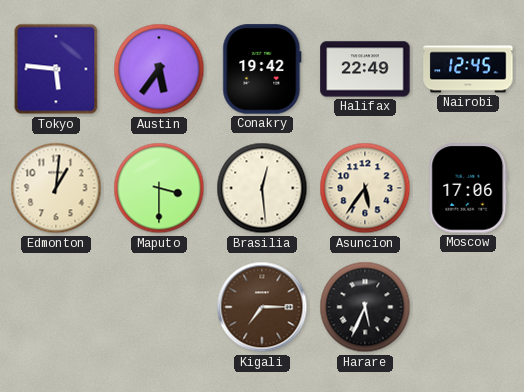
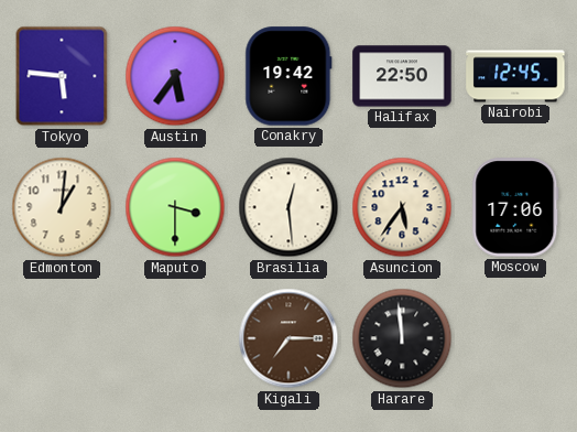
Halifax: 22:49 -> 22:50 (402, 76)
Harare: 5:34 -> 11:59 (402, 338)
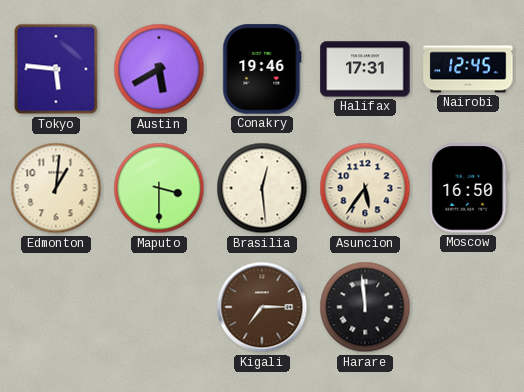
Austin: 5:36 -> 5:40 (159, 69)
Conakry: 19:42 -> 19:46 (262, 69)
Halifax: 22:50 -> 17:31 (365, 69)
Moscow: 17:06 -> 16:50 (468, 188)
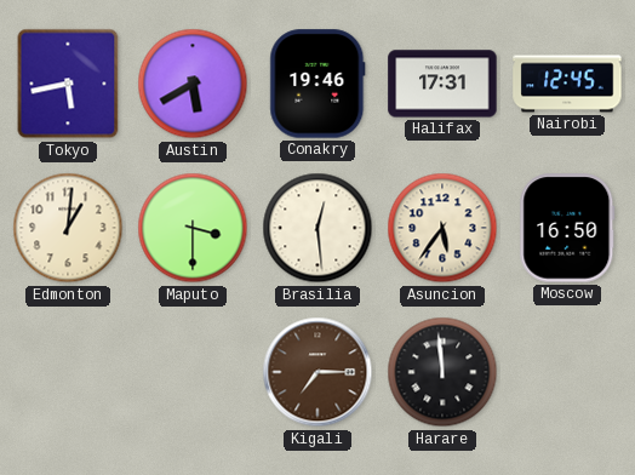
Tokyo: 5:46 -> 5:43 (68, 84)
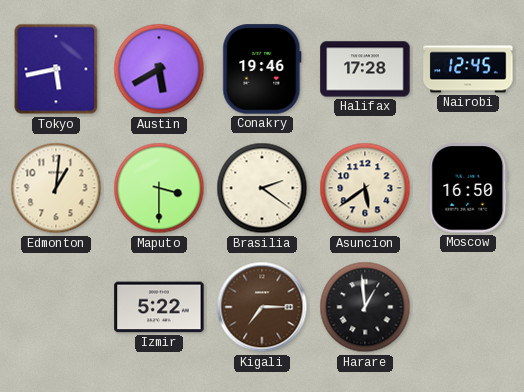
Halifax: 17:31 -> 17:28 (365, 69)
Brasilia: 12:29 -> 2:21 (262, 188)
Asuncion: 5:36 -> 5:39 (365, 188)
Izmir: none -> 5:22 (159, 307)
Harare: 11:59 -> 12:59 (365, 307)
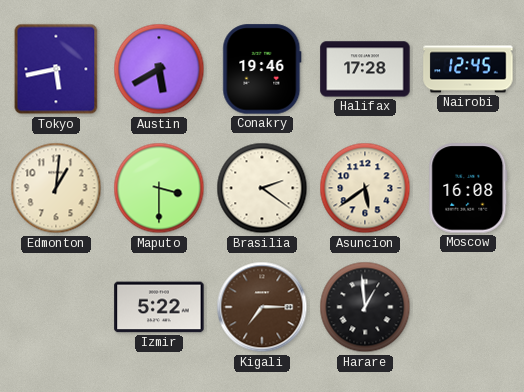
Moscow: 16:50 -> 16:08 (468, 188)
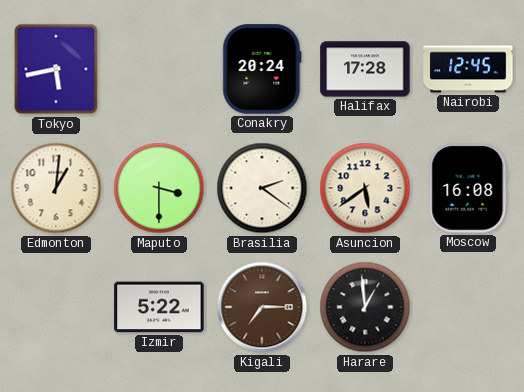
Austin: 5:40 -> none (159, 69)
Conakry: 19:46 -> 20:24 (262, 69)
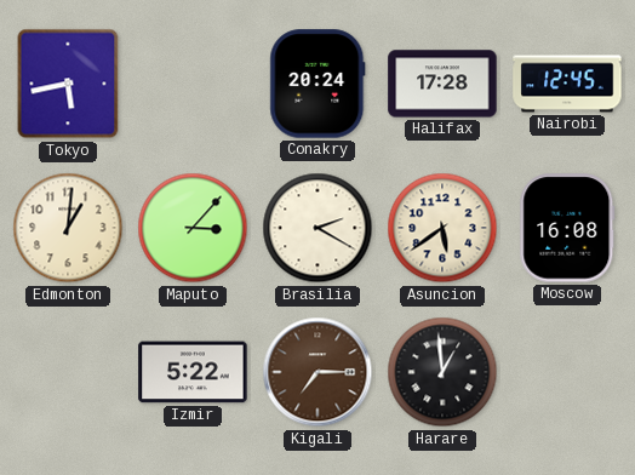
Maputo: 3:30 -> 3:07 (193, 228)
Brasilia: 2:21 -> 2:20 (317, 228)
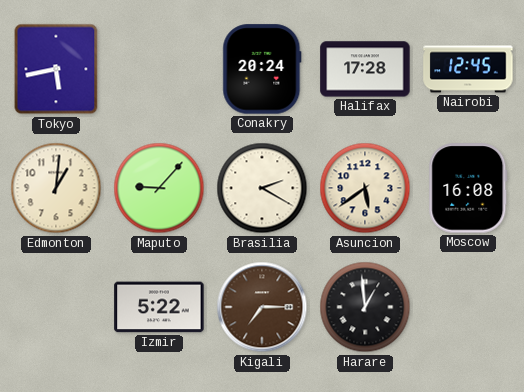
Maputo: 3:07 -> 9:07 (159, 188)
